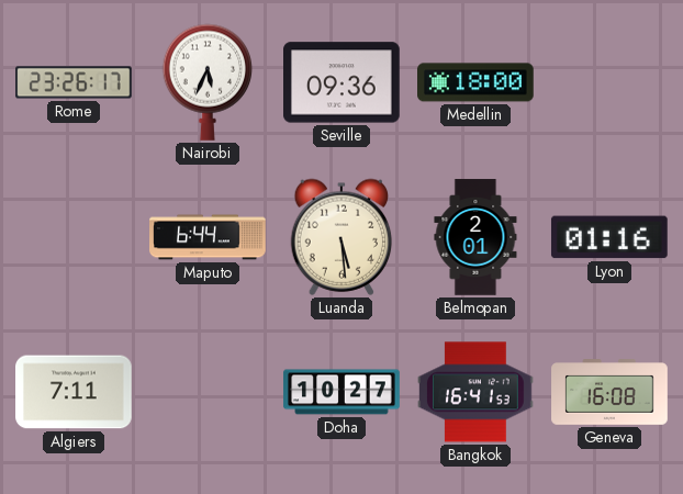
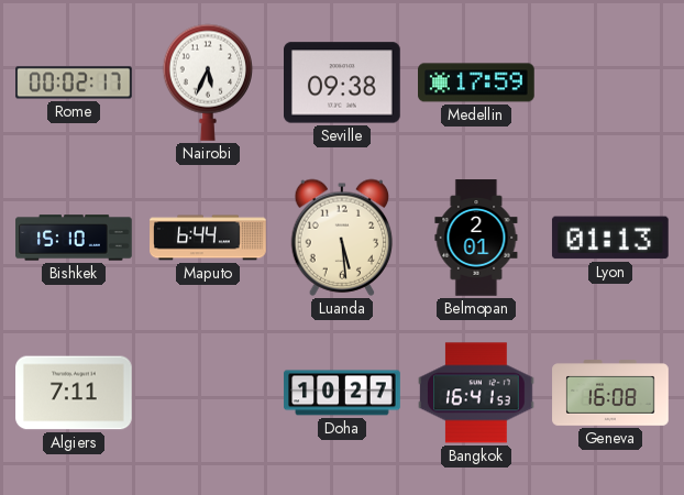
Rome: 23:26 -> 00:02 (74, 82)
Seville: 09:36 -> 09:38 (343, 82)
Medellin: 18:00 -> 17:59 (477, 82)
Bishkek: none -> 15:10 (74, 238)
Lyon: 01:16 -> 01:13 (610, 238)
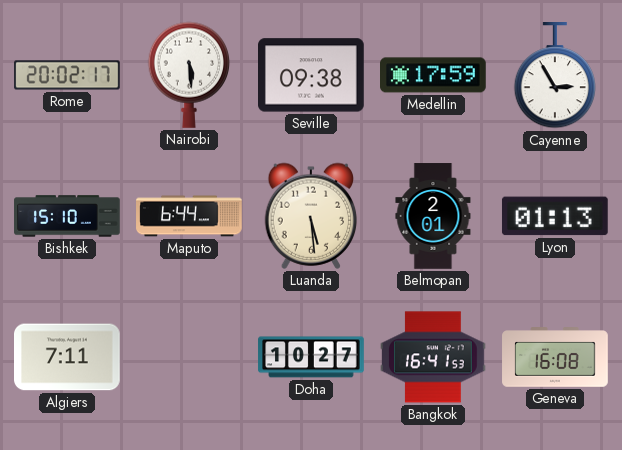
Rome: 00:02 -> 20:02 (67, 75)
Nairobi: 5:34 -> 5:29 (189, 75)
Cayenne: none -> 2:55 (555, 76)
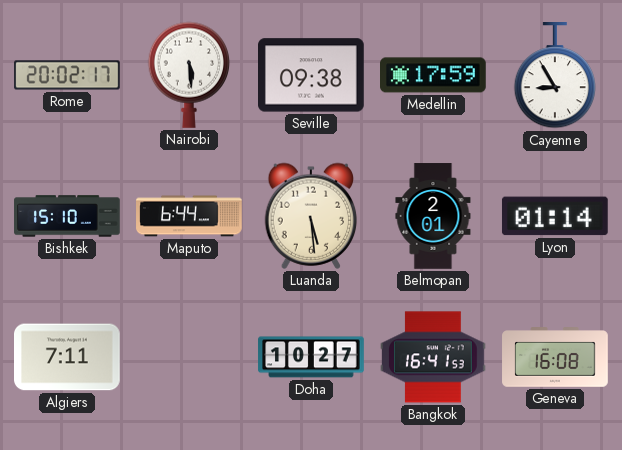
Cayenne: 2:55 -> 8:55 (555, 76)
Lyon: 01:13 -> 01:14 (555, 216)
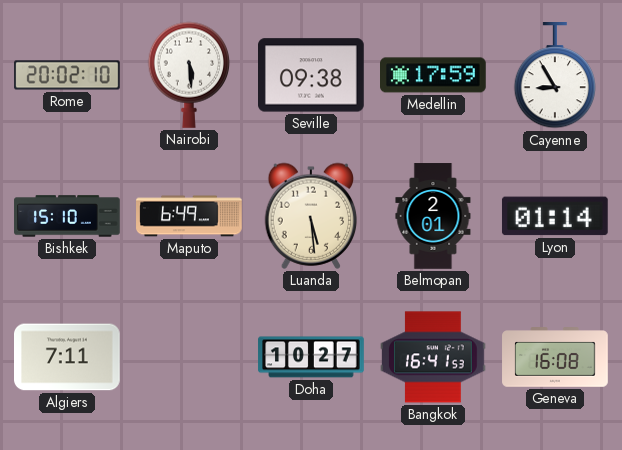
Rome: 20:02:17 -> 20:02:10 (67, 75)
Maputo: 6:44 -> 6:49 (189, 216)
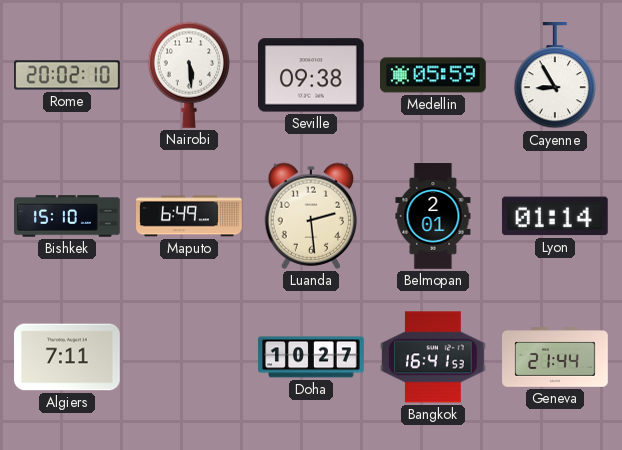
Medellin: 17:59 -> 05:59 (434, 75)
Luanda: 5:29 -> 2:29 (311, 216)
Geneva: 16:08 -> 21:44 (555, 357)
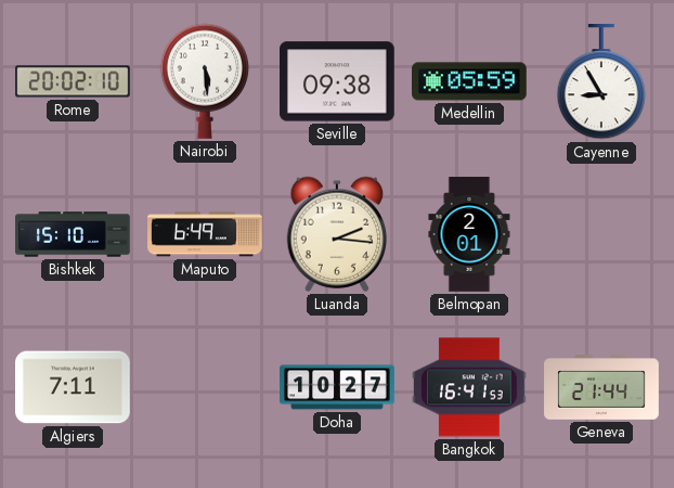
Luanda: 2:29 -> 2:16 (337, 234)
Lyon: 01:14 -> none (555, 216)
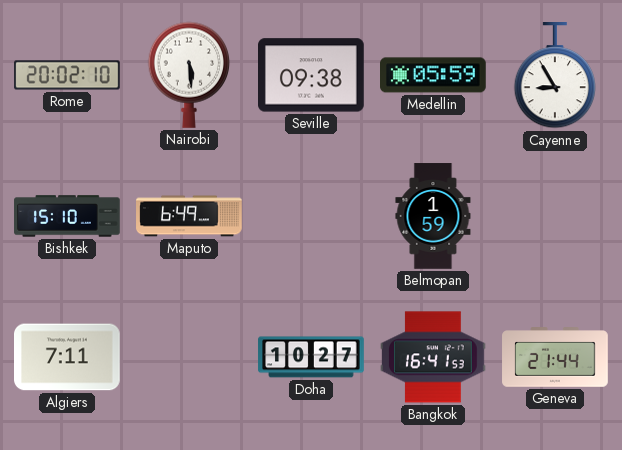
Luanda: 2:16 -> none (337, 234)
Belmopan: 2:01 -> 1:59 (433, 216)
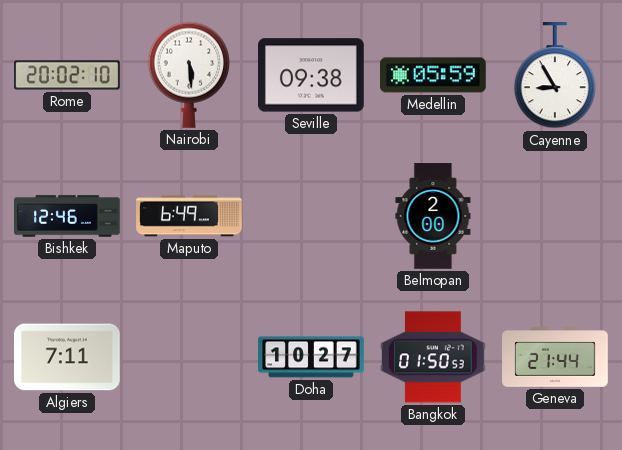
Bishkek: 15:10 -> 12:46 (67, 216)
Belmopan: 1:59 -> 2:00 (433, 216)
Bangkok: 16:41 -> 01:50 (434, 357)
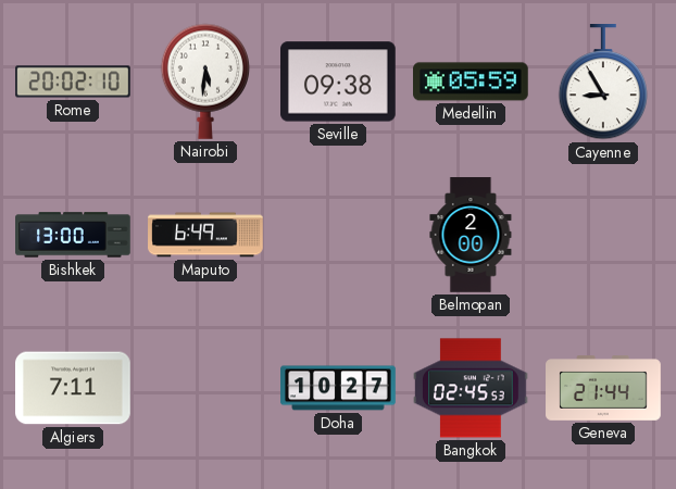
Nairobi: 5:29 -> 5:31 (205, 81)
Bishkek: 12:46 -> 13:00 (73, 235)
Bangkok: 01:50 -> 02:45 (472, 388)
